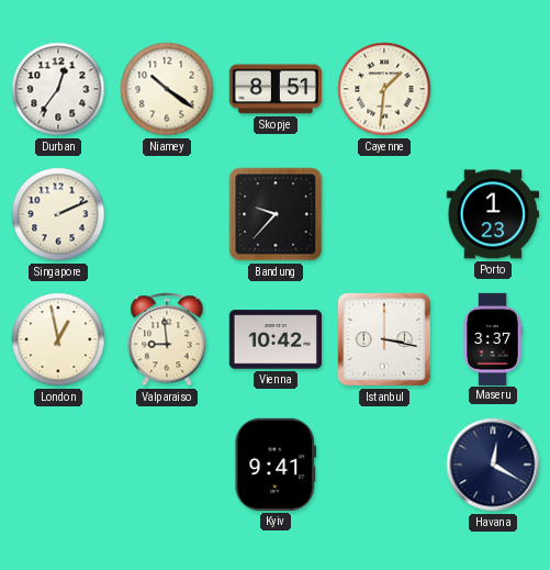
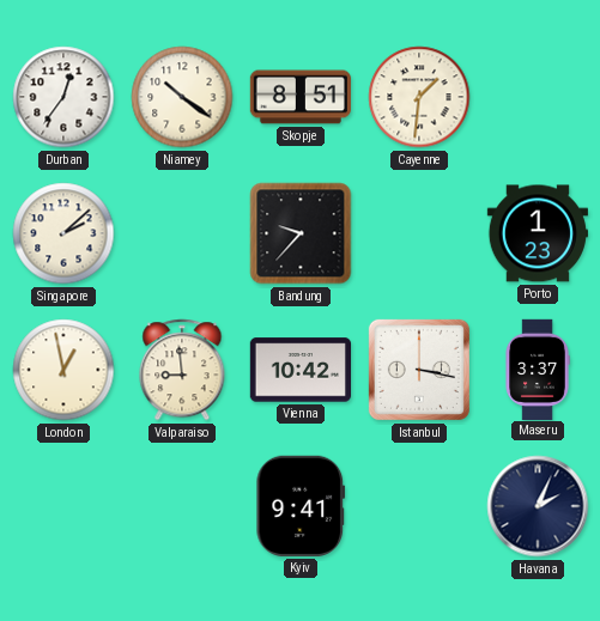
Singapore: 2:11 -> 2:08 (63, 233)
Havana: 12:20 -> 2:04 (538, 506)
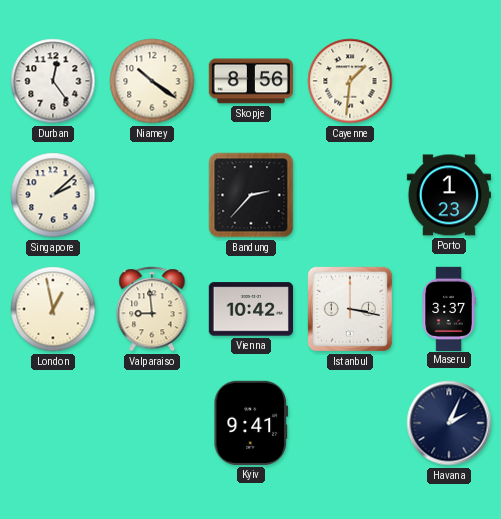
Durban: 12:36 -> 12:24 (53, 81)
Skopje: 8:51 -> 8:56 (251, 81)
Bandung: 9:37 -> 2:37 (251, 195)
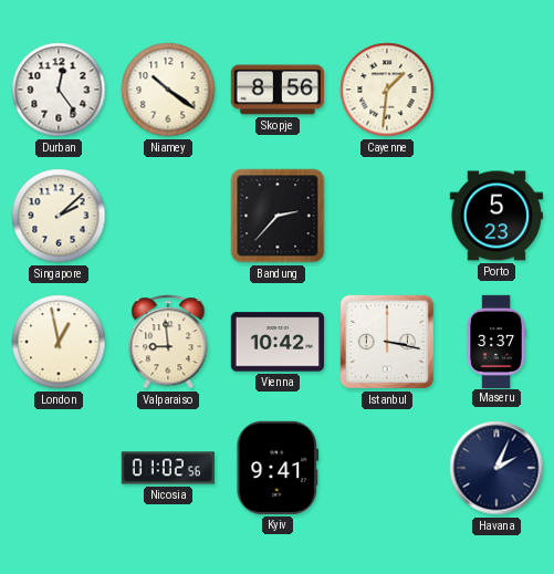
Porto: 1:23 -> 5:23 (495, 216)
Nicosia: none -> 01:02 (167, 468)
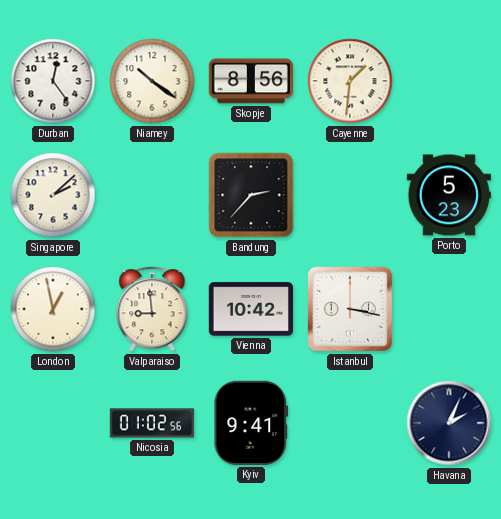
Maseru: 3:37 -> none (496, 341)
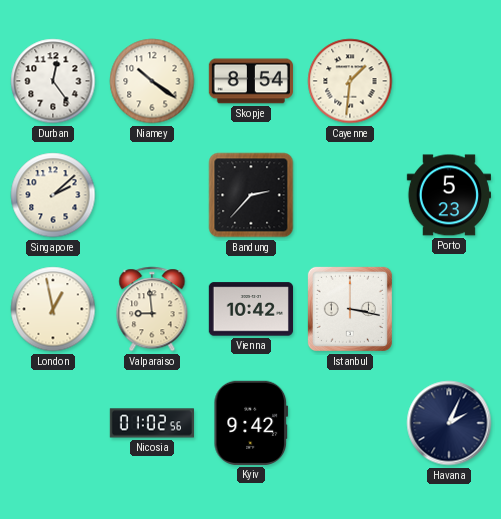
Skopje: 8:56 -> 8:54 (251, 81)
Kyiv: 9:41 -> 9:42 (251, 423)
